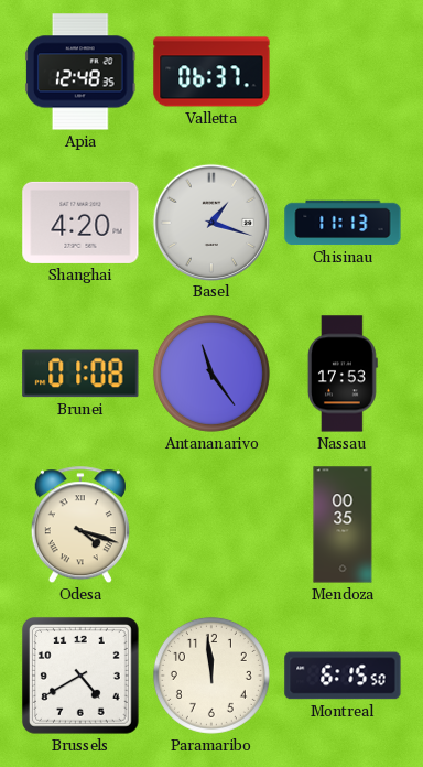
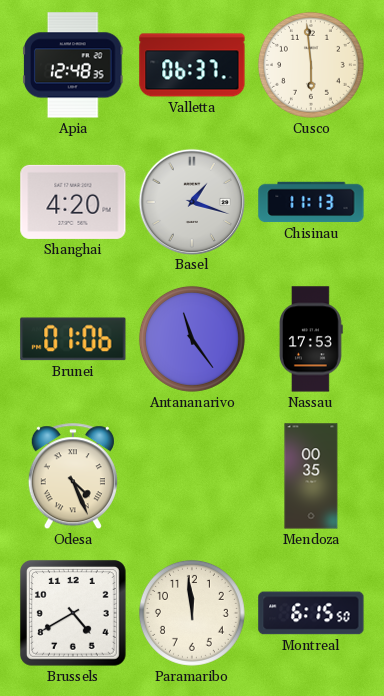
Cusco: none -> 5:59 (311, 65)
Brunei: 01:08 -> 01:06 (73, 339)
Odesa: 4:18 -> 4:26 (73, 477)
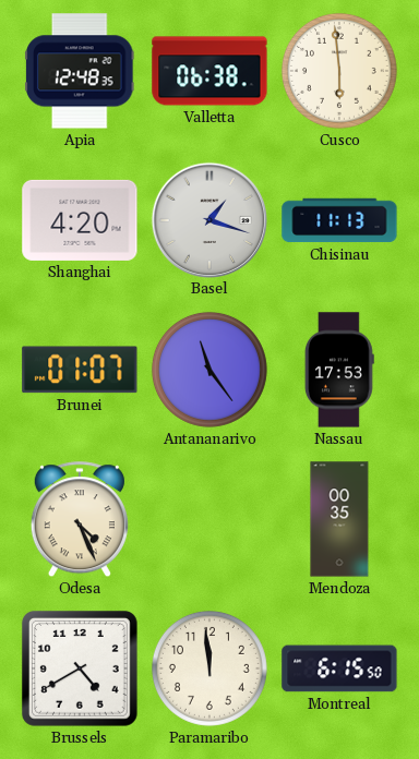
Valletta: 06:37 -> 06:38 (209, 71)
Brunei: 01:06 -> 01:07 (80, 370)
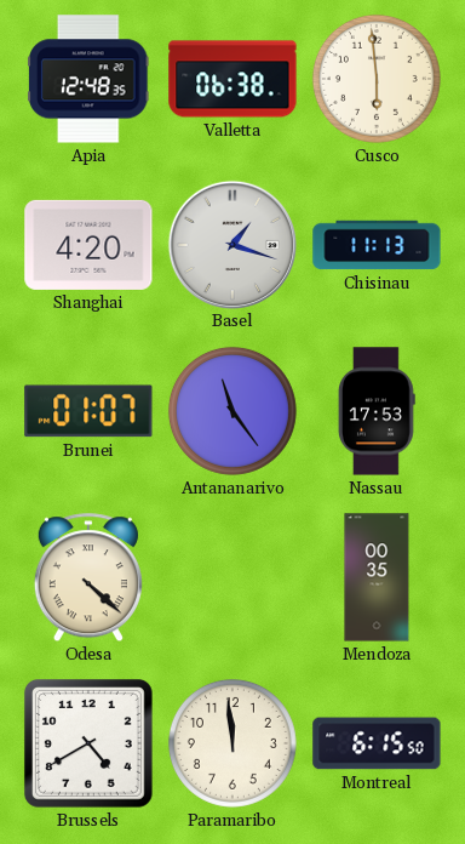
Odesa: 4:26 -> 4:22 (88, 578)
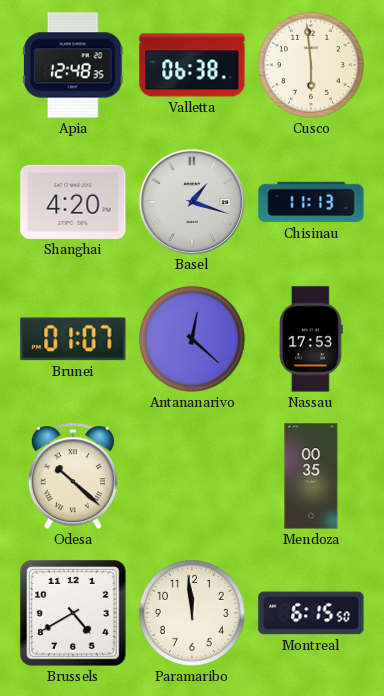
Antananarivo: 11:24 -> 12:22 (192, 339)
Odesa: 4:22 -> 10:22 (73, 477)
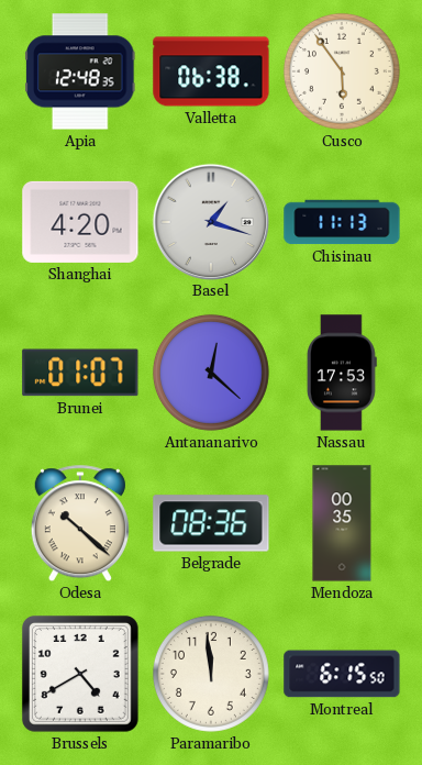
Cusco: 5:59 -> 5:54 (342, 71)
Belgrade: none -> 08:36 (211, 523)
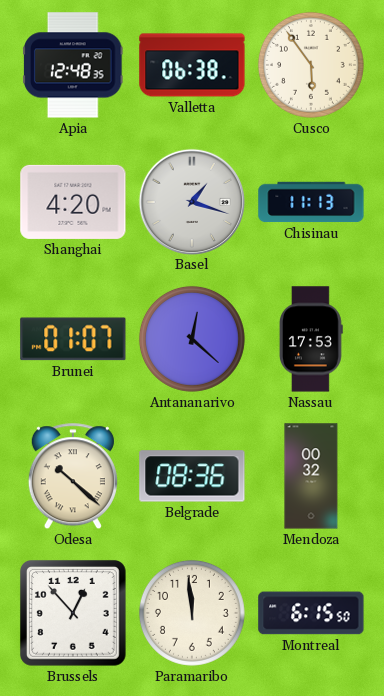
Mendoza: 00:35 -> 00:32 (311, 476)
Brussels: 4:40 -> 12:53 (73, 613)
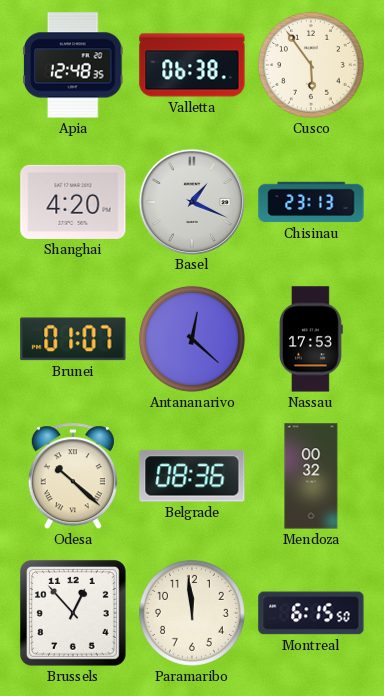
Basel: 1:18 -> 1:19 (191, 201)
Chisinau: 11:13 -> 23:13 (311, 202)
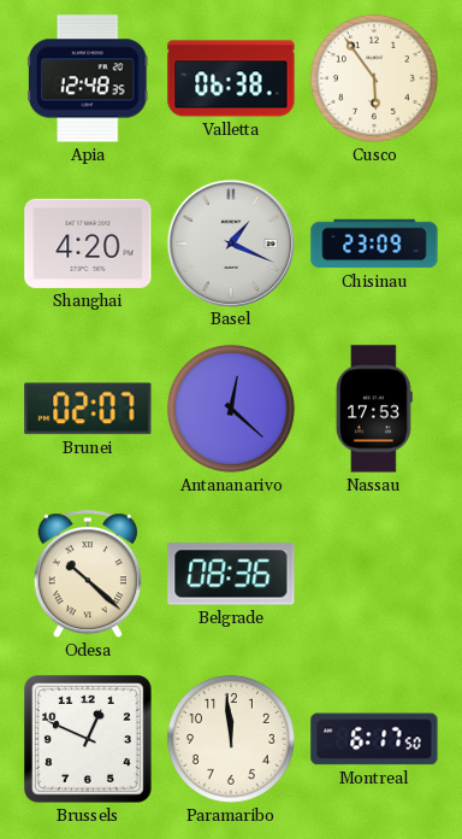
Chisinau: 23:13 -> 23:09 (374, 244)
Brunei: 01:07 -> 02:07 (88, 409)
Mendoza: 00:32 -> none (311, 476)
Brussels: 12:53 -> 12:49 (88, 739)
Montreal: 6:15 -> 6:17 (374, 739)
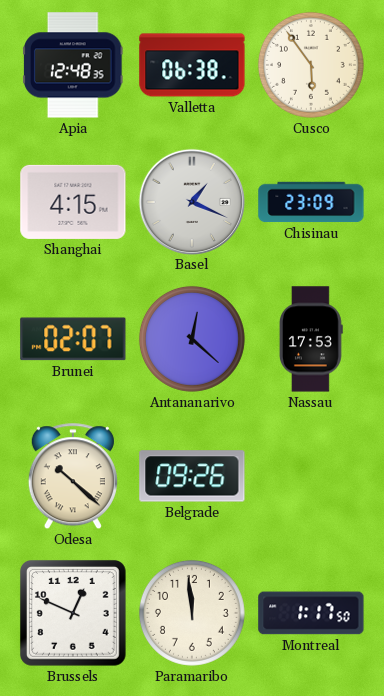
Shanghai: 4:20 -> 4:15 (73, 202)
Belgrade: 08:36 -> 09:26 (192, 476)
Montreal: 6:17 -> 1:17 (311, 613)
